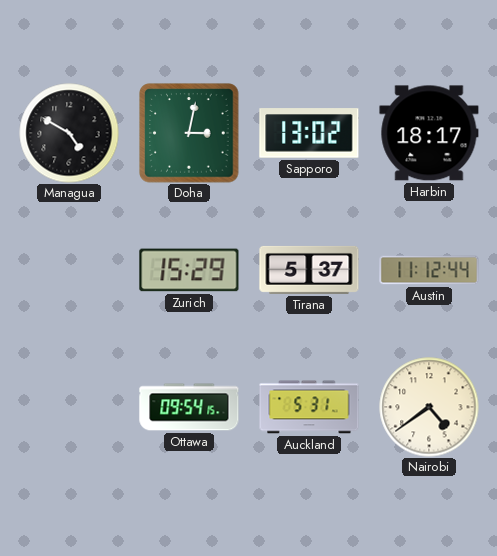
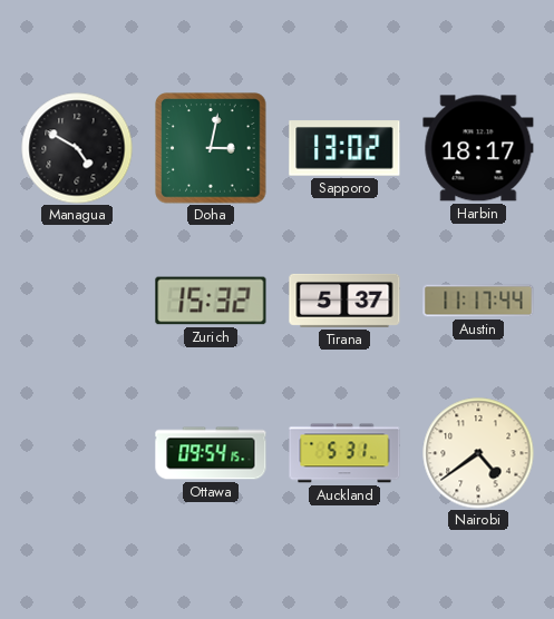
Zurich: 15:29 -> 15:32 (211, 301)
Austin: 11:12 -> 11:17 (478, 301)
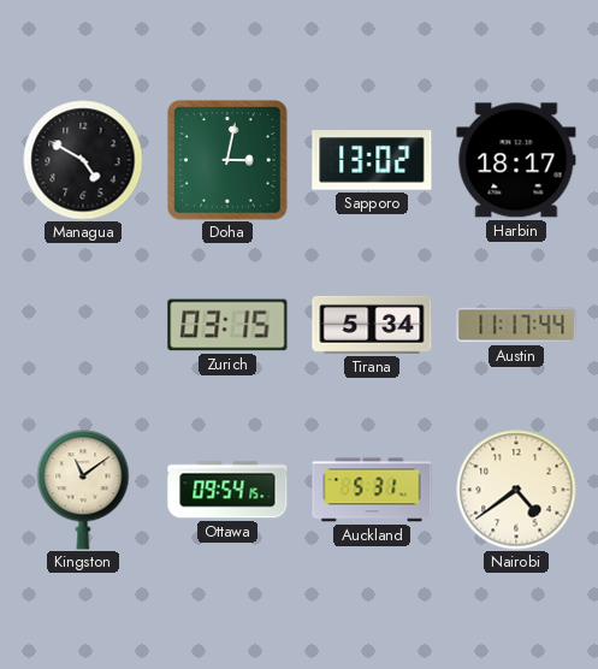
Zurich: 15:32 -> 03:15 (227, 325)
Tirana: 5:37 -> 5:34 (372, 325)
Kingston: none -> 11:09 (83, 490)
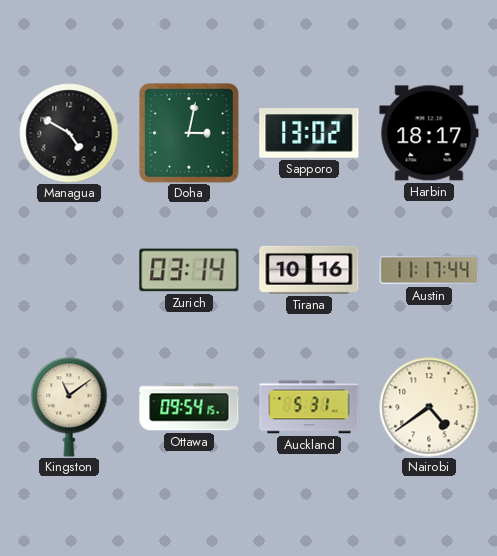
Zurich: 03:15 -> 03:14 (189, 270)
Tirana: 5:34 -> 10:16 (309, 270)
